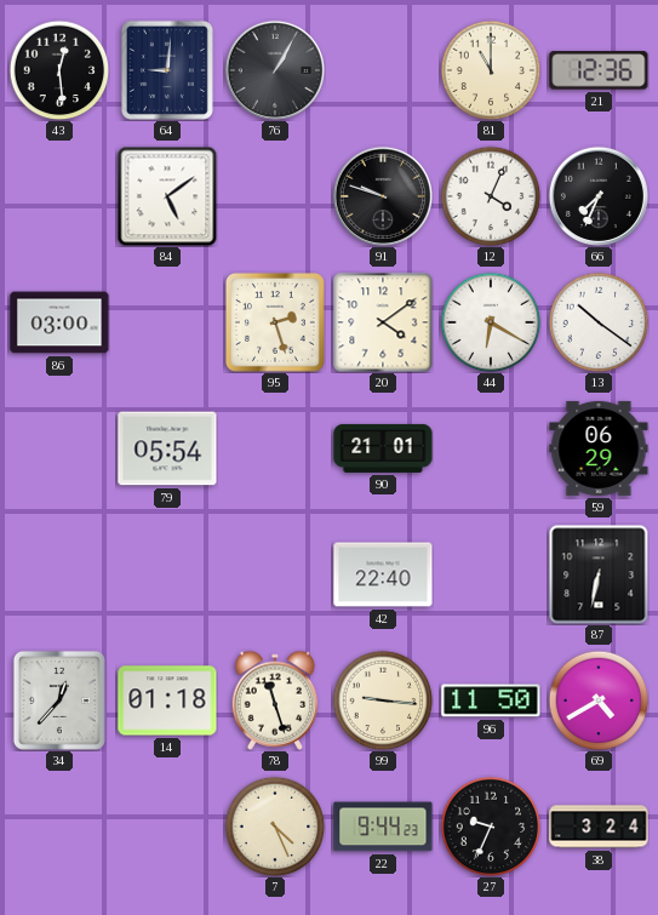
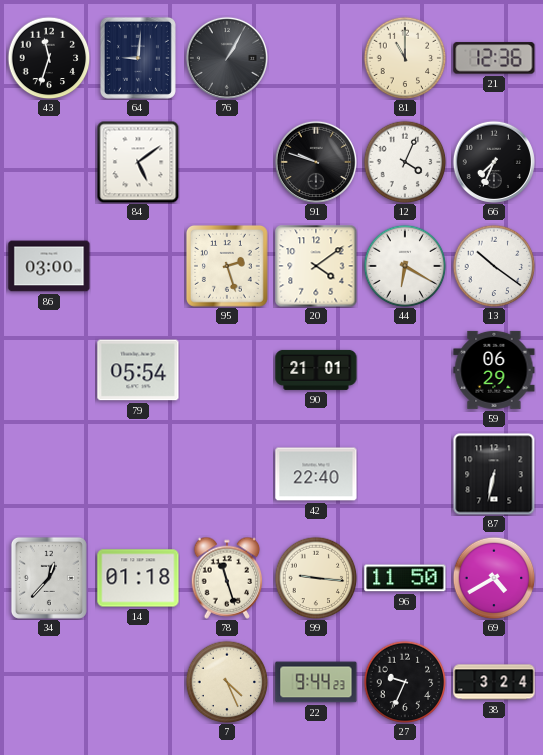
43: 12:29 -> 11:33 (49, 58)
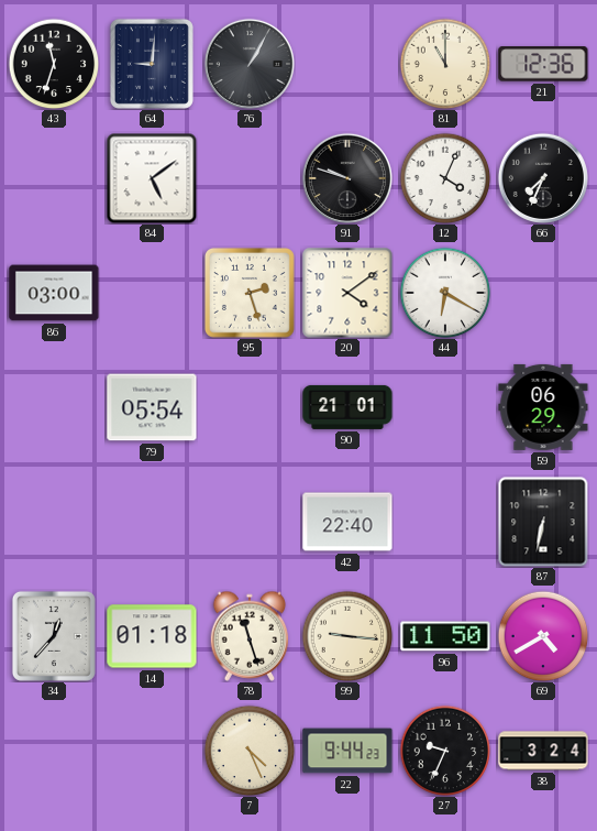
13: 10:21 -> none (494, 266)
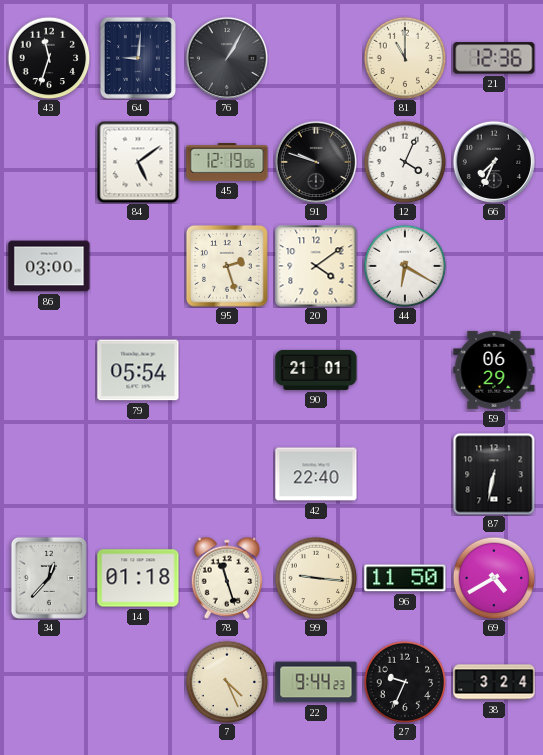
45: none -> 12:19 (227, 162)
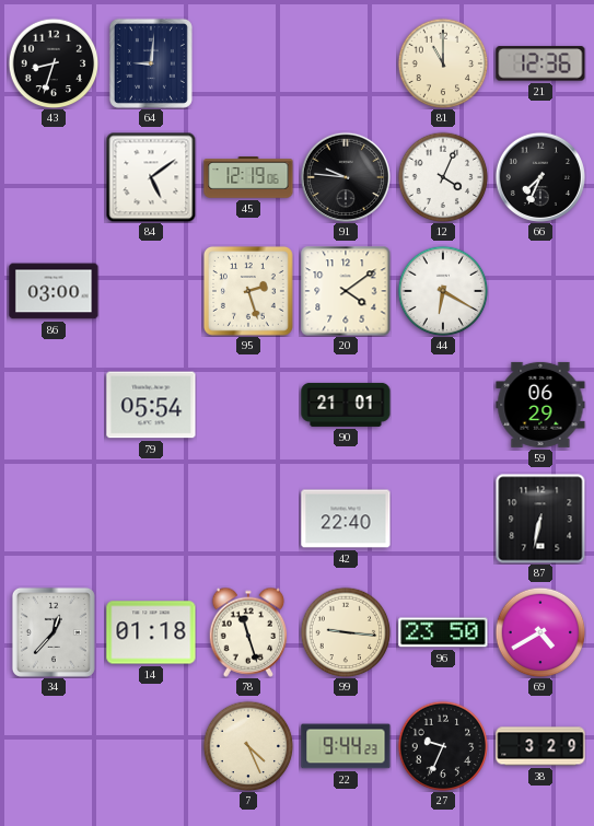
43: 11:33 -> 8:33 (54, 63)
76: 1:05 -> none (227, 58)
91: 9:48 -> 9:46 (346, 177)
96: 11:50 -> 23:50 (443, 632)
38: 3:24 -> 3:29 (540, 746)
